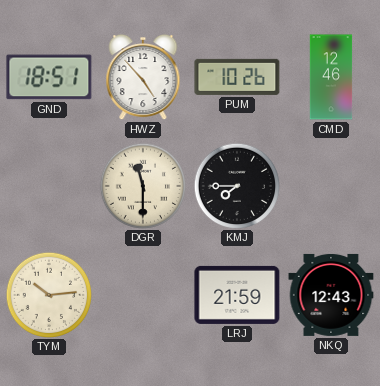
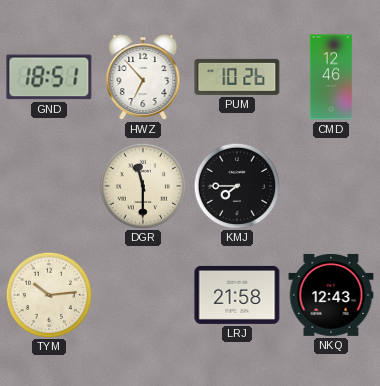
HWZ: 4:53 -> 6:53 (143, 77)
LRJ: 21:59 -> 21:58 (237, 295)
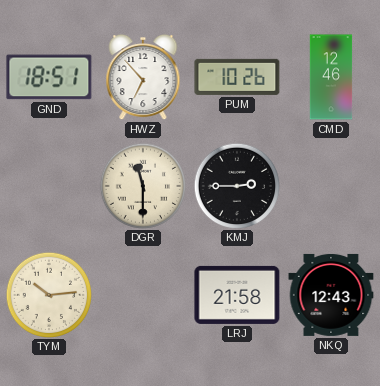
KMJ: 7:45 -> 2:45 (236, 185)
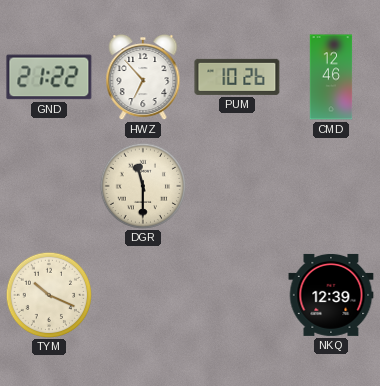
GND: 18:51 -> 21:22 (49, 77)
KMJ: 2:45 -> none (236, 185)
TYM: 10:14 -> 10:19 (48, 294)
LRJ: 21:58 -> none (237, 295)
NKQ: 12:43 -> 12:39 (331, 295)
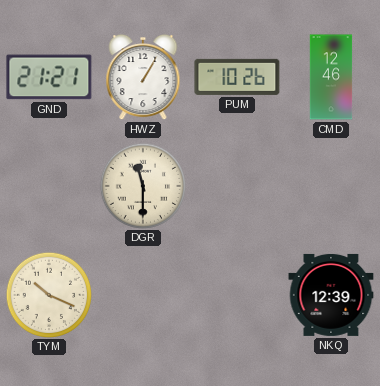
GND: 21:22 -> 21:21 (49, 77)
HWZ: 6:53 -> 1:05 (143, 77)
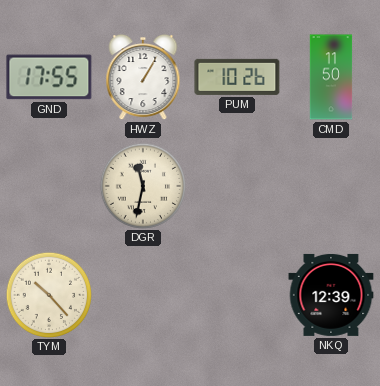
GND: 21:21 -> 17:55 (49, 77)
CMD: 12:46 -> 11:50 (331, 77)
DGR: 11:30 -> 11:32 (142, 185)
TYM: 10:19 -> 10:23 (48, 294)
